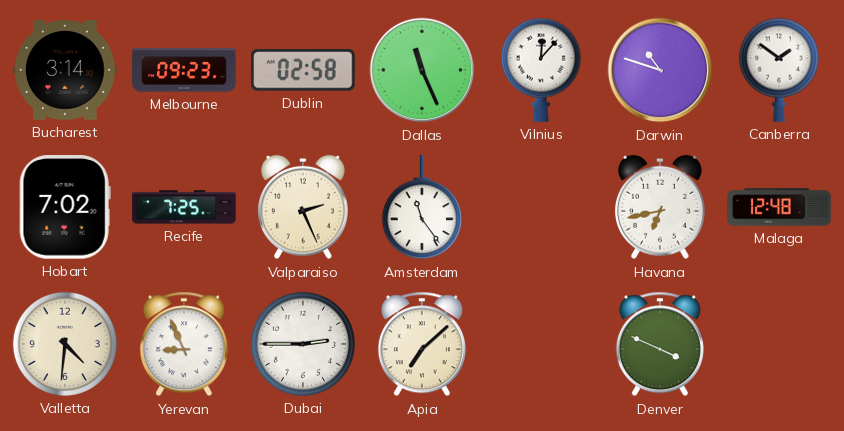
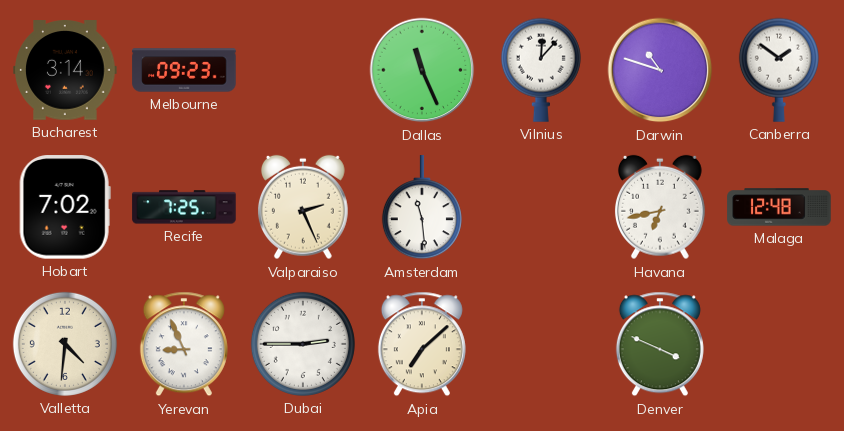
Dublin: 02:58 -> none (303, 70)
Amsterdam: 11:24 -> 11:29 (422, 208)
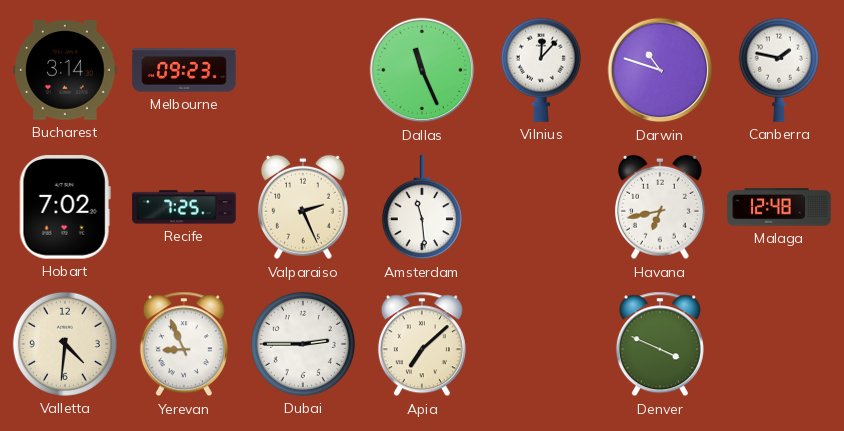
Canberra: 1:51 -> 1:47 (779, 70)
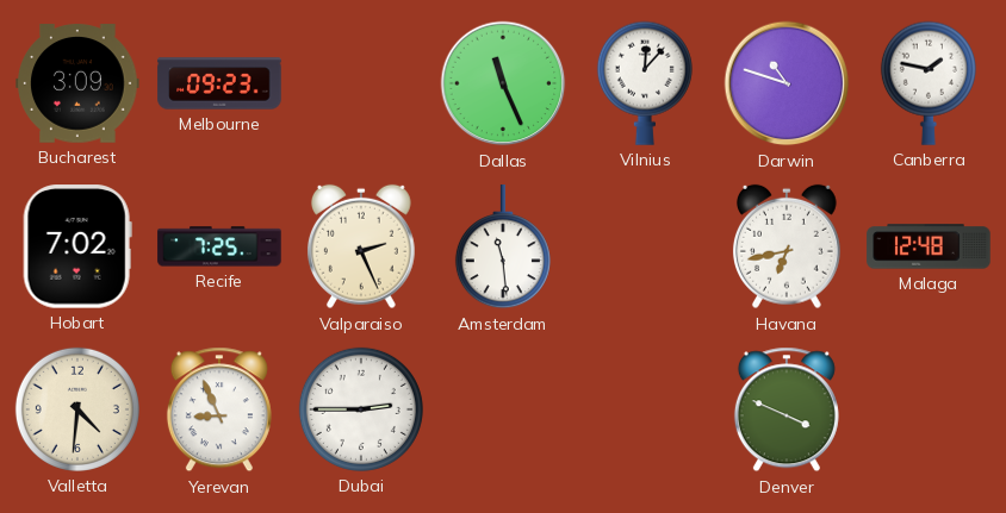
Bucharest: 3:14 -> 3:09 (77, 83)
Apia: 7:08 -> none (422, 344)
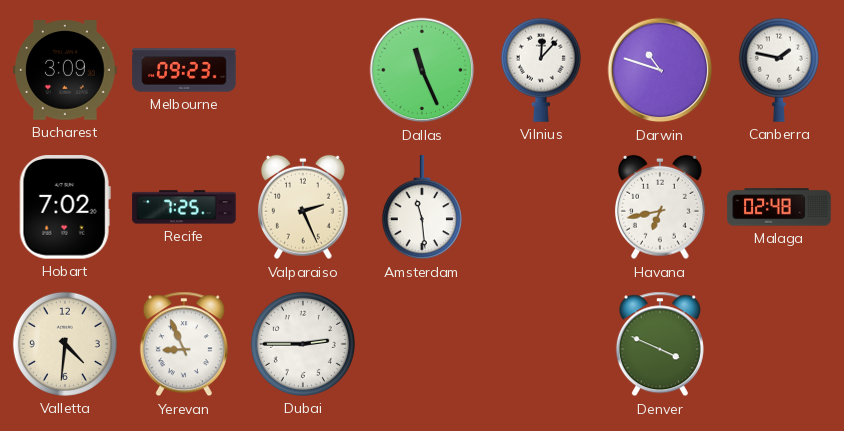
Malaga: 12:48 -> 02:48 (779, 207)
